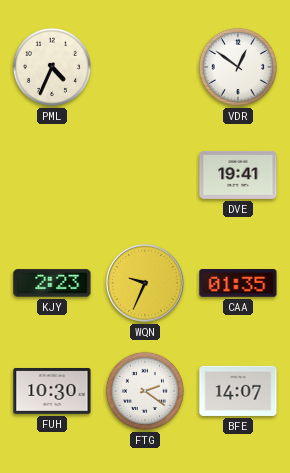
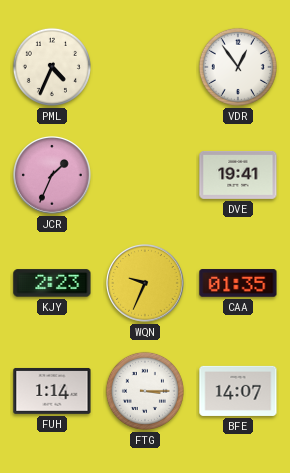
VDR: 12:51 -> 12:54 (238, 67)
JCR: none -> 1:34 (53, 176)
FUH: 10:30 -> 1:14 (52, 391)
FTG: 2:21 -> 3:15 (145, 391)
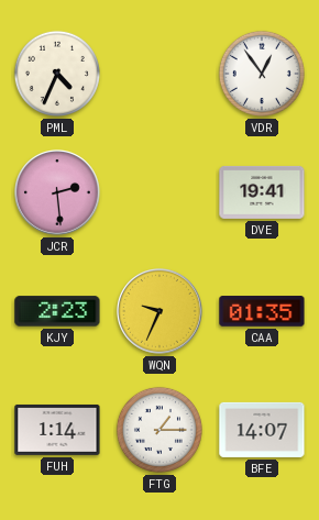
JCR: 1:34 -> 2:29 (58, 193)
FTG: 3:15 -> 1:15 (159, 430)
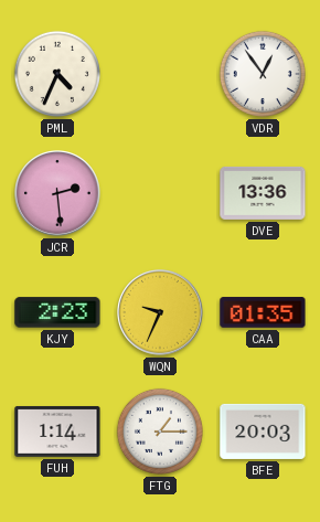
DVE: 19:41 -> 13:36 (263, 193)
BFE: 14:07 -> 20:03 (263, 432)
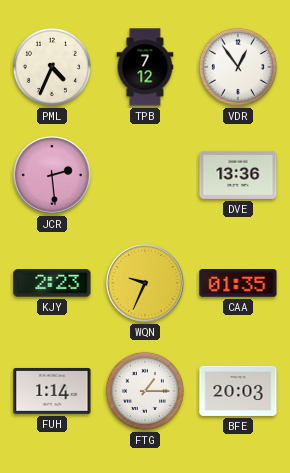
TPB: none -> 7:12 (145, 67)
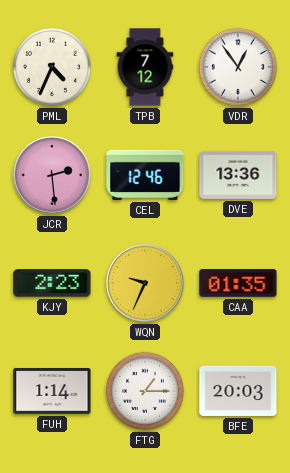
CEL: none -> 12:46 (145, 175)
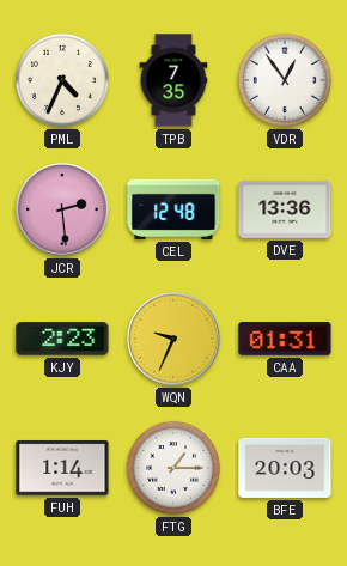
TPB: 7:12 -> 7:35 (173, 80)
CEL: 12:46 -> 12:48 (173, 209)
CAA: 01:35 -> 01:31 (285, 339)
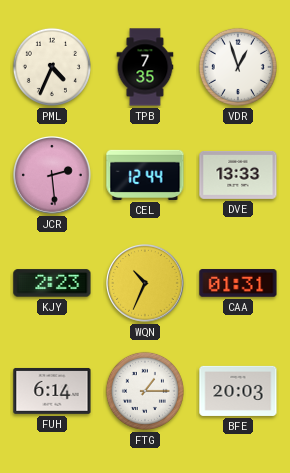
VDR: 12:54 -> 12:57 (238, 67)
CEL: 12:48 -> 12:44 (145, 175)
DVE: 13:36 -> 13:33 (238, 175)
WQN: 9:34 -> 10:34 (146, 284)
FUH: 1:14 -> 6:14 (52, 391)
